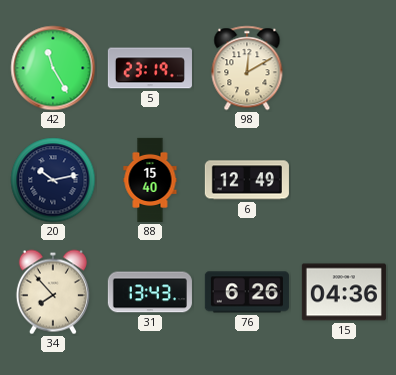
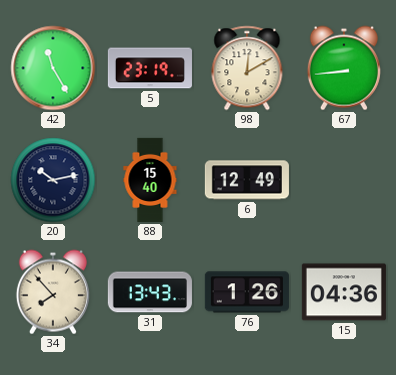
67: none -> 8:44 (344, 68)
76: 6:26 -> 1:26 (247, 292)
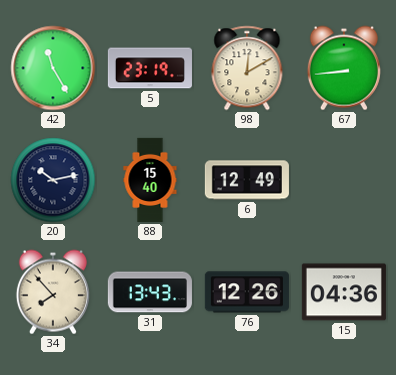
76: 1:26 -> 12:26 (247, 292)
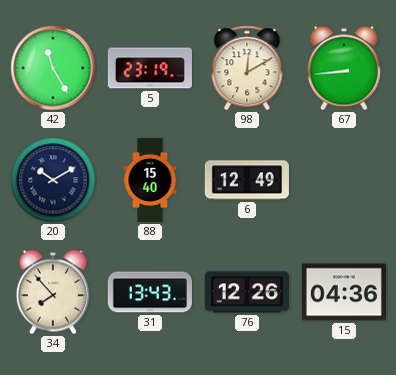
20: 10:13 -> 10:10 (53, 180)
